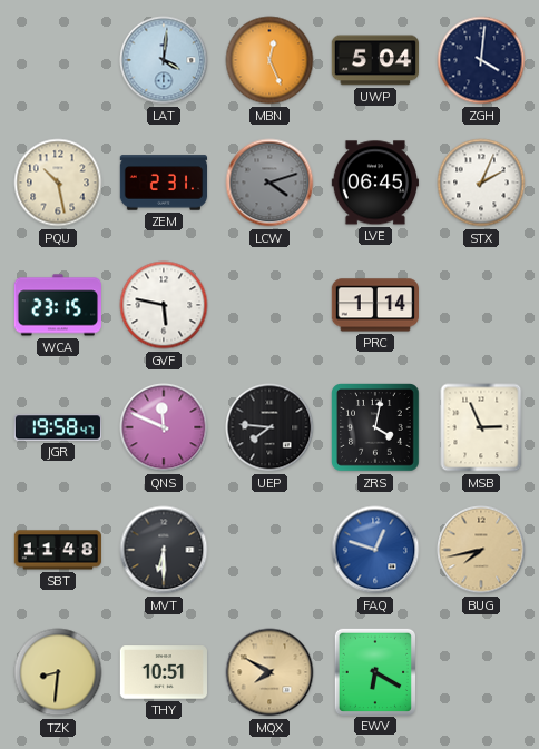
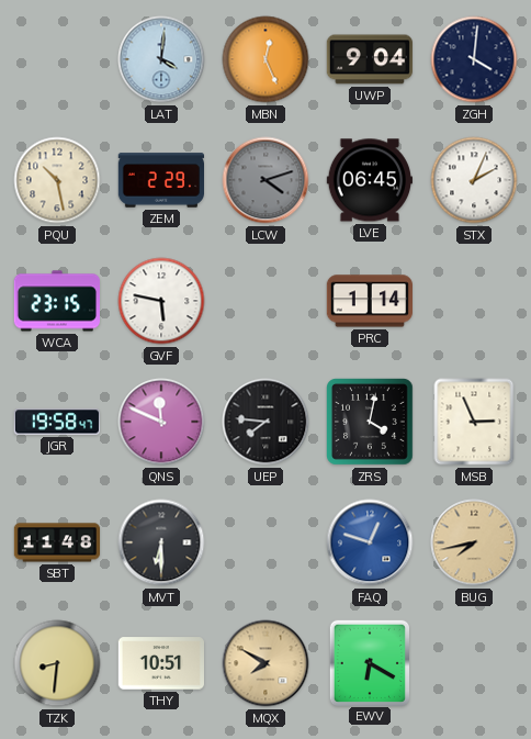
UWP: 5:04 -> 9:04 (369, 59)
ZEM: 2:31 -> 2:29 (160, 180)
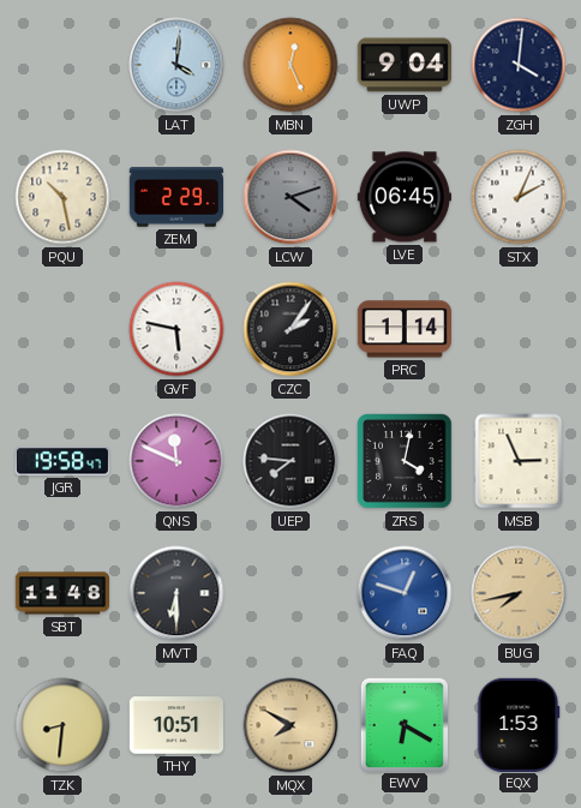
WCA: 23:15 -> none (56, 301)
CZC: none -> 2:06 (290, 329)
EQX: none -> 1:53 (519, 724)
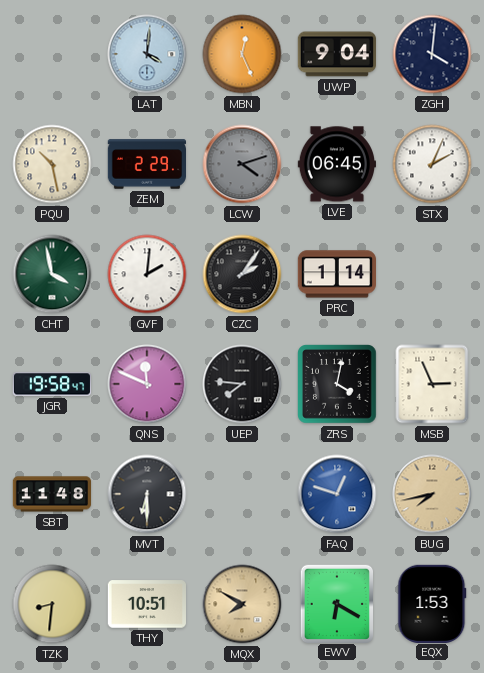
CHT: none -> 3:58 (52, 274)
GVF: 5:47 -> 2:01 (147, 274)
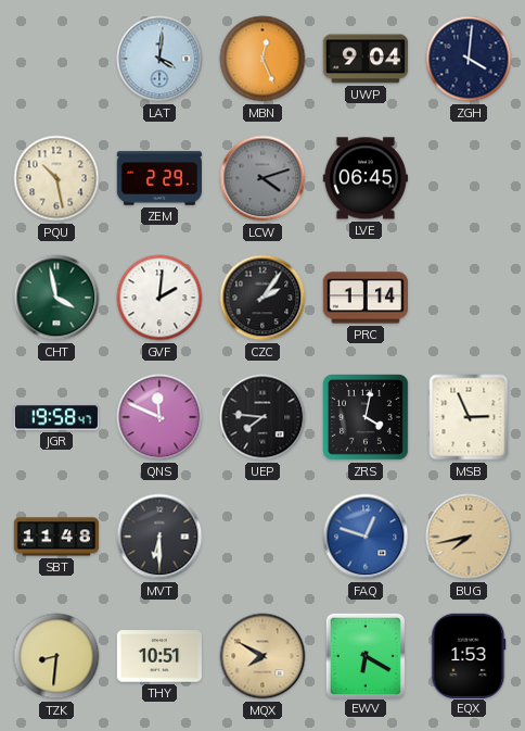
STX: 2:04 -> none (432, 164)
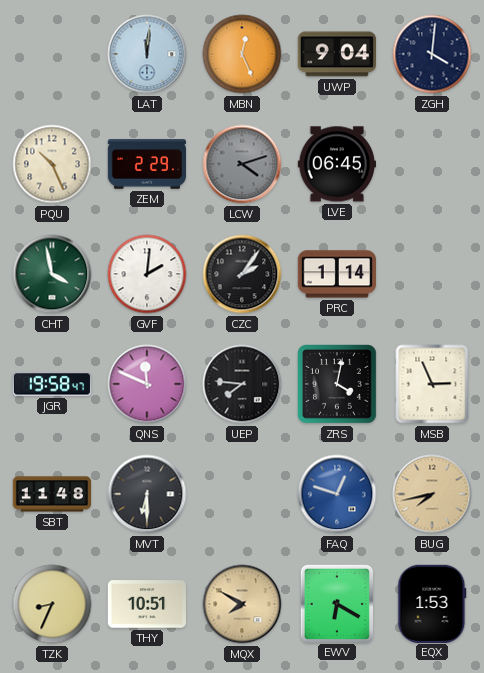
LAT: 4:01 -> 12:01 (147, 54)
PQU: 10:28 -> 10:26 (52, 164)
TZK: 8:31 -> 8:34 (52, 604)
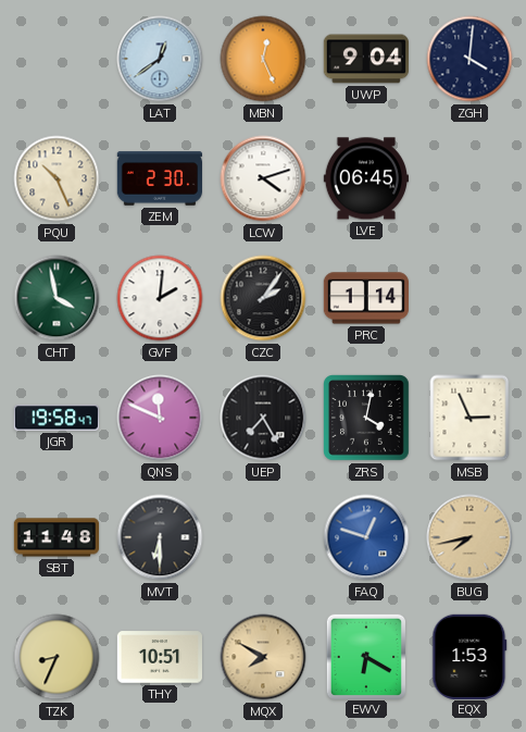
LAT: 12:01 -> 12:39 (160, 59)
ZEM: 2:29 -> 2:30 (159, 178)
LCW dial: grey -> white (263, 178)
UEP: 7:46 -> 7:25 (263, 418)
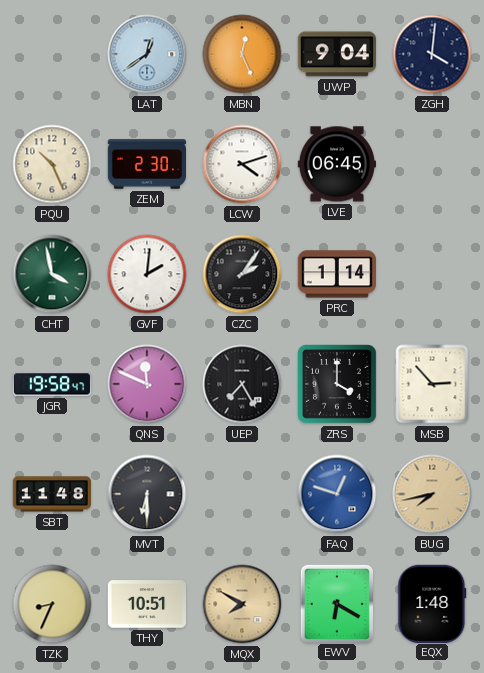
ZRS: 4:02 -> 4:00 (338, 385)
MSB: 2:56 -> 2:53 (432, 384)
EQX: 1:53 -> 1:48 (432, 603)
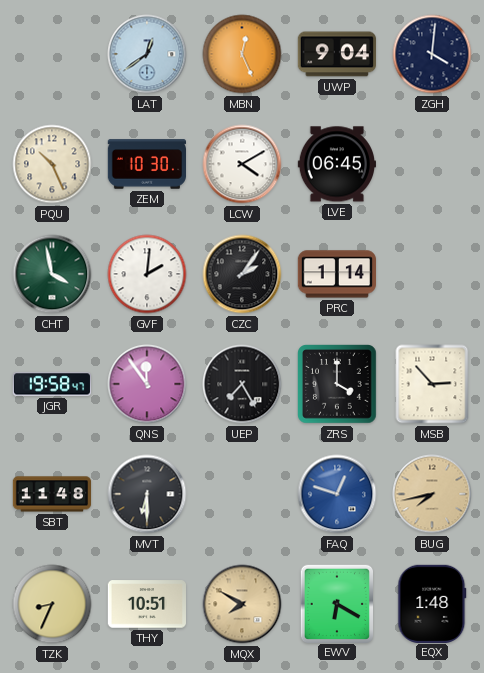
ZEM: 2:30 -> 10:30 (146, 164)
LCW: 4:12 -> 4:10 (242, 164)
QNS: 11:49 -> 11:54 (147, 384)
